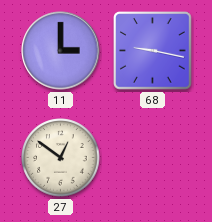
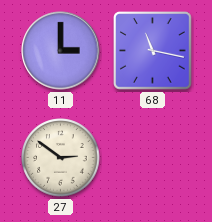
68: 9:17 -> 11:17 (153, 51)
27: 12:51 -> 2:51 (61, 158)
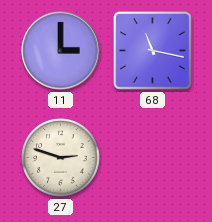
27: 2:51 -> 2:48 (61, 158)
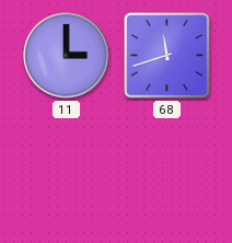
68: 11:17 -> 11:42 (167, 56)
27: 2:48 -> none (61, 158)
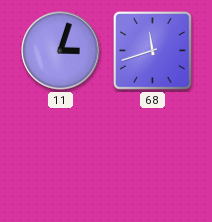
11: 3:00 -> 3:03 (61, 51)
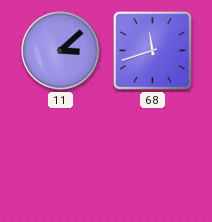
11: 3:03 -> 3:08 (61, 51)
